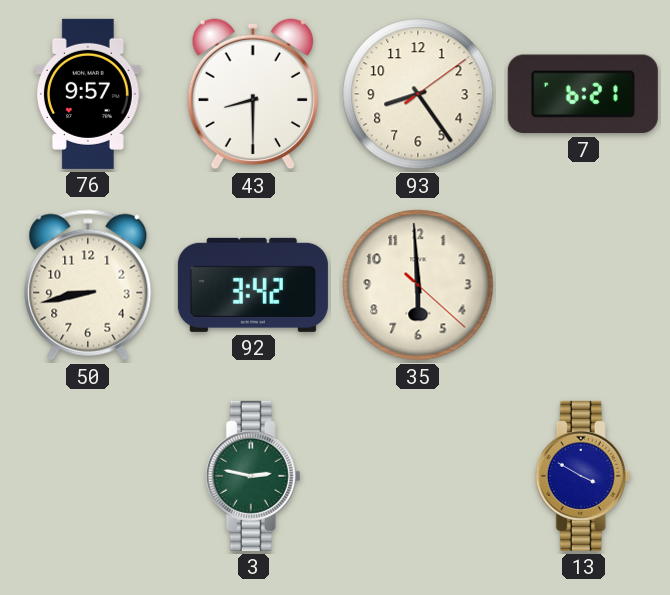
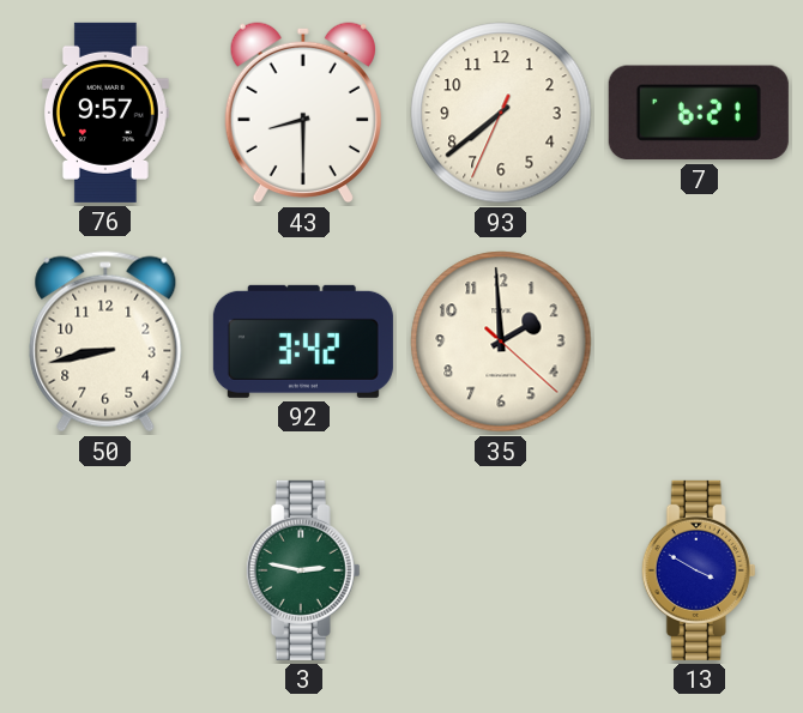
93: 8:24 -> 7:38 (501, 113)
35: 5:59 -> 1:59 (501, 342)
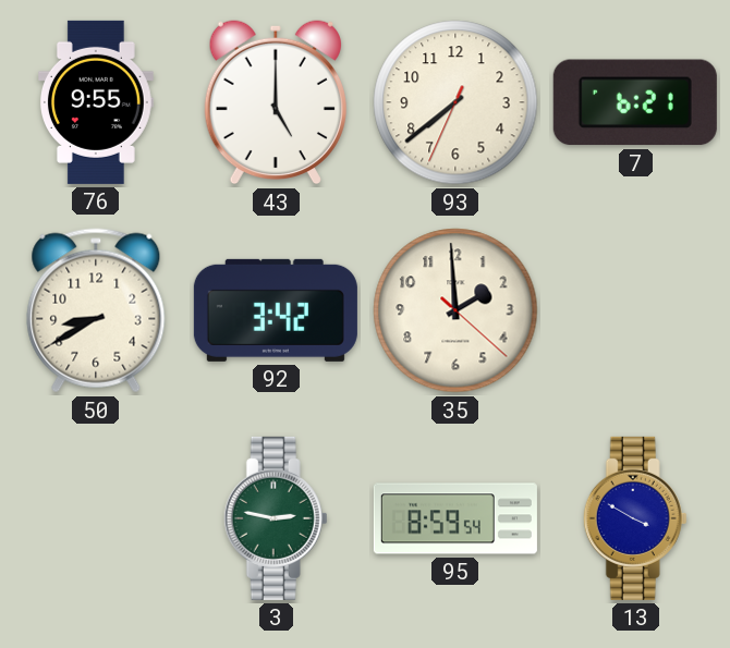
76: 9:57 -> 9:55 (96, 102)
43: 8:30 -> 5:00 (276, 102)
50: 8:43 -> 8:40 (96, 310)
95: none -> 8:59 (455, 518)
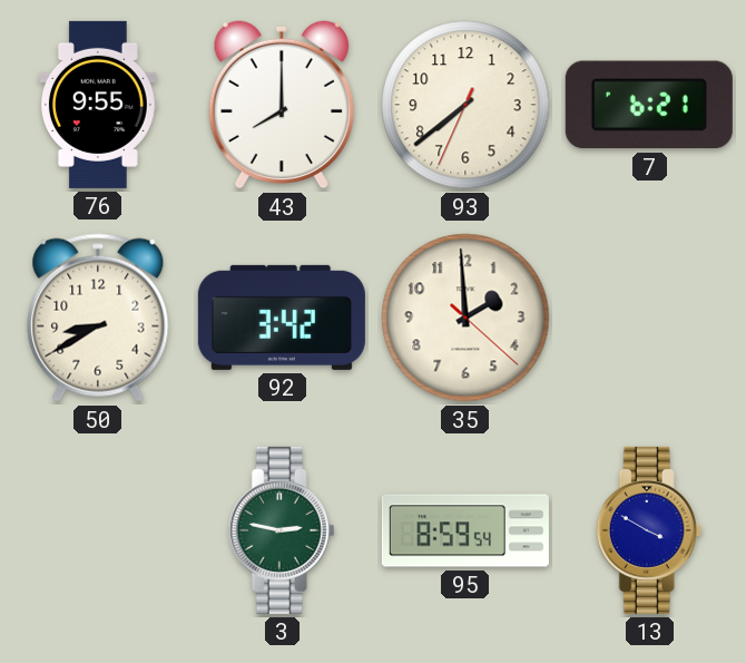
43: 5:00 -> 8:00 (282, 105)
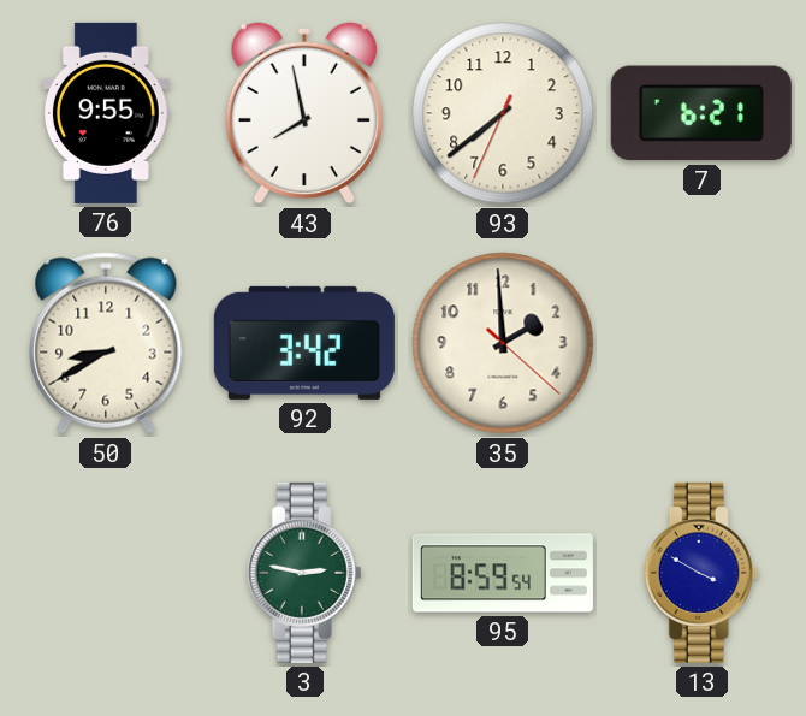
43: 8:00 -> 7:58 (304, 113)
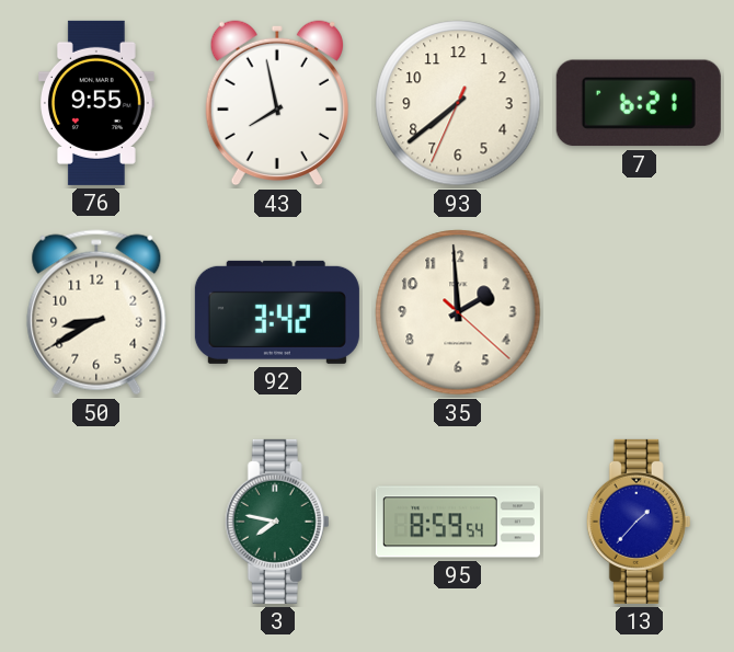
3: 2:47 -> 7:47 (277, 522)
13: 3:50 -> 1:37 (639, 522)
